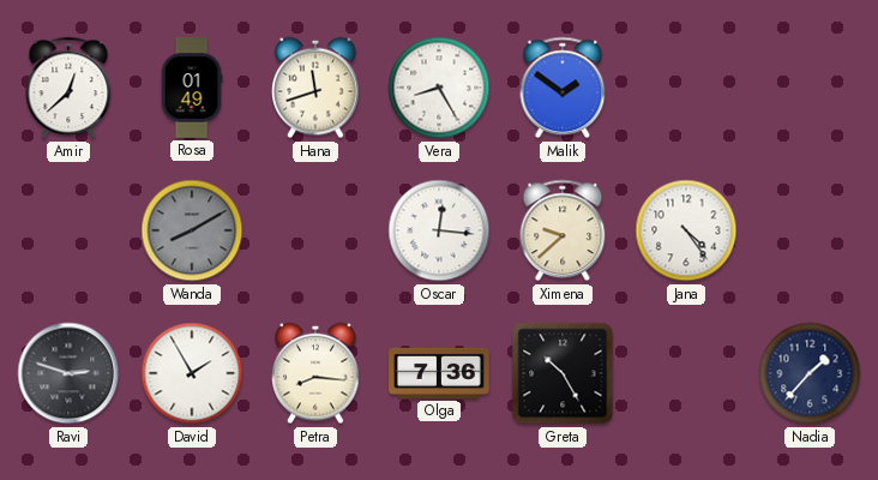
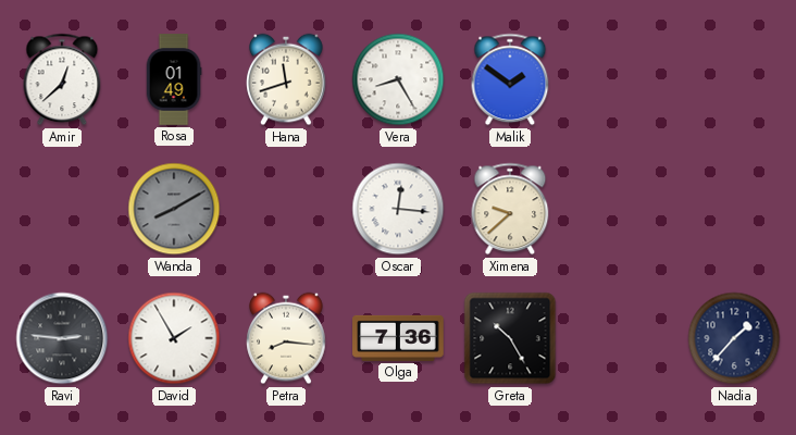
Jana: 4:24 -> none (686, 230)
Ravi: 2:48 -> 2:46 (62, 338)
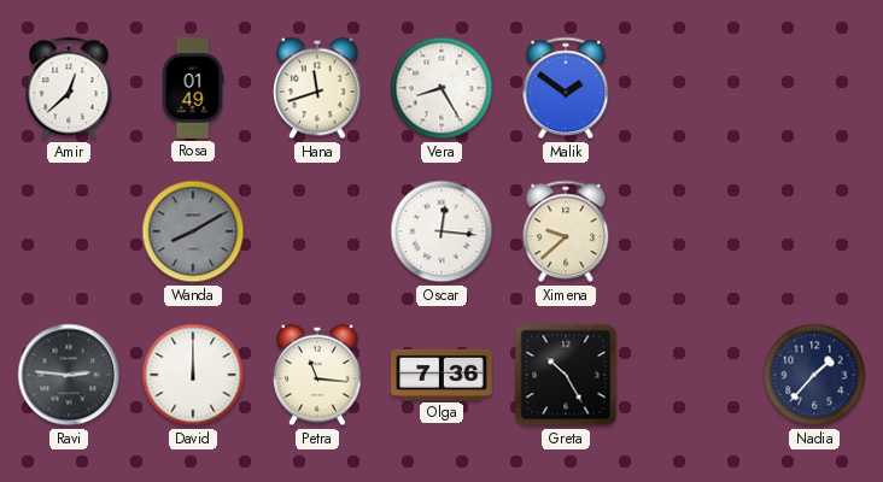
David: 1:55 -> 12:00 (193, 375)
Petra: 8:16 -> 11:16 (317, 375)
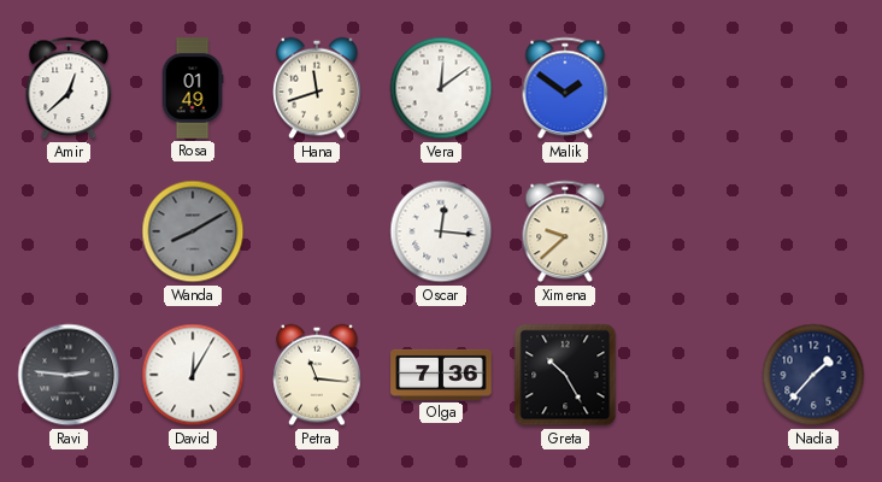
Vera: 8:25 -> 12:09 (441, 88)
David: 12:00 -> 12:05 (193, 375)
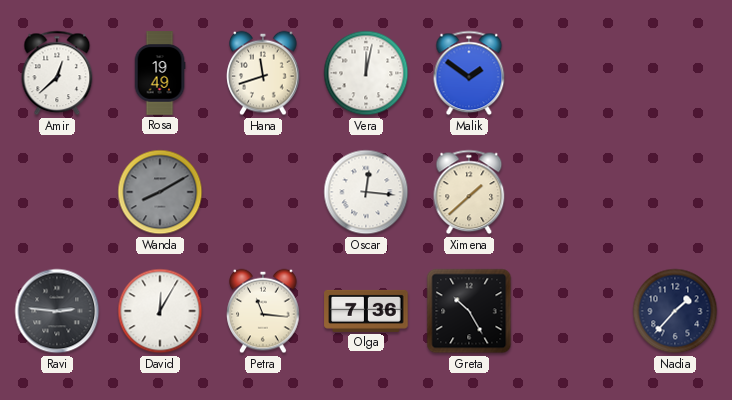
Rosa: 01:49 -> 19:49 (160, 73)
Vera: 12:09 -> 12:02 (366, 73)
Ximena: 9:38 -> 1:38 (469, 192)
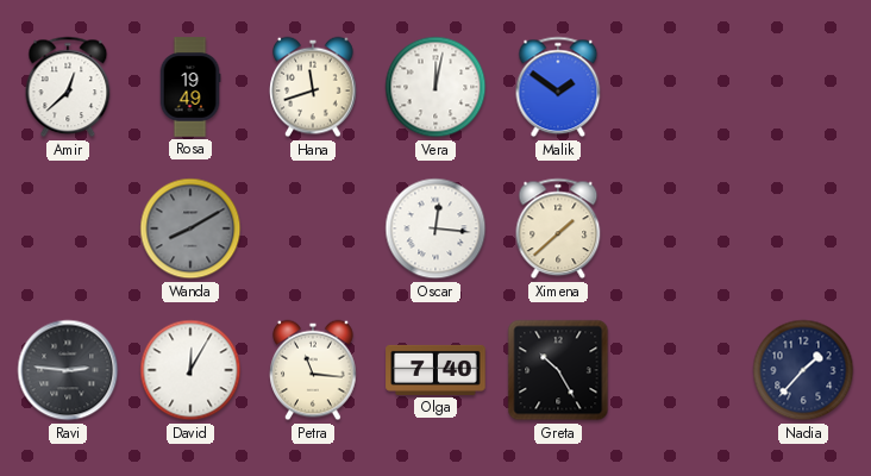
Olga: 7:36 -> 7:40 (435, 370)
